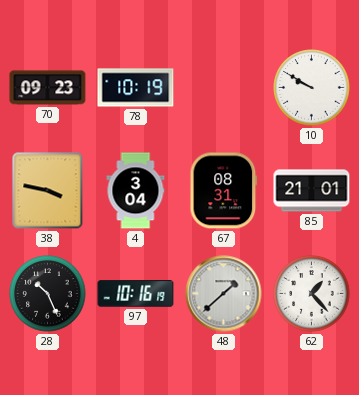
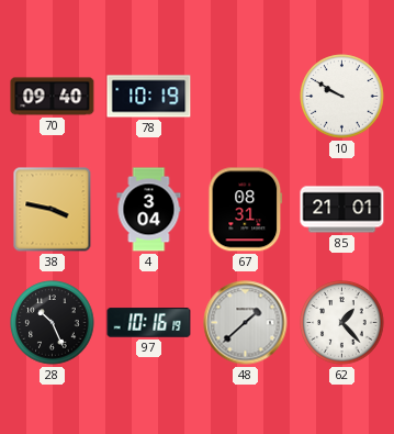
70: 09:23 -> 09:40 (53, 97)
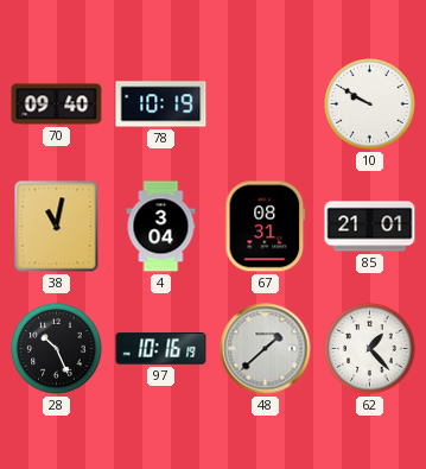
38: 3:47 -> 11:02 (57, 227)
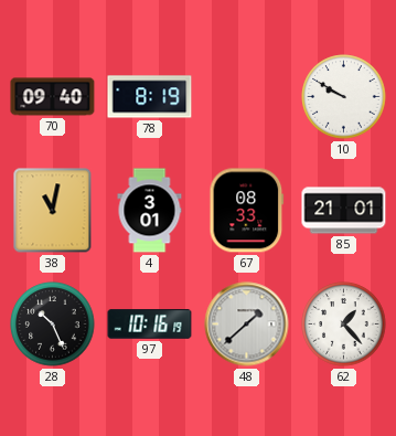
78: 10:19 -> 8:19 (150, 97)
4: 3:04 -> 3:01 (150, 211)
67: 08:31 -> 08:33 (247, 211)
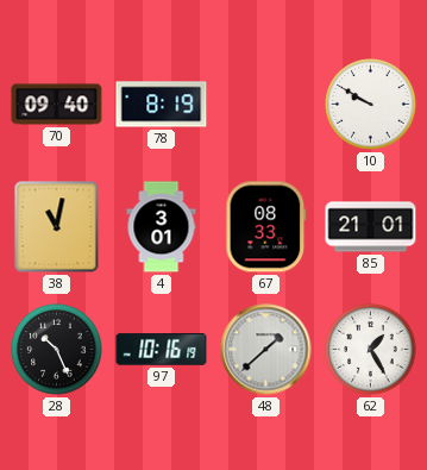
62: 1:23 -> 1:25 (371, 350)
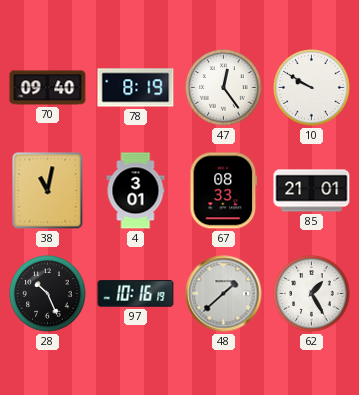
47: none -> 12:24 (224, 88)
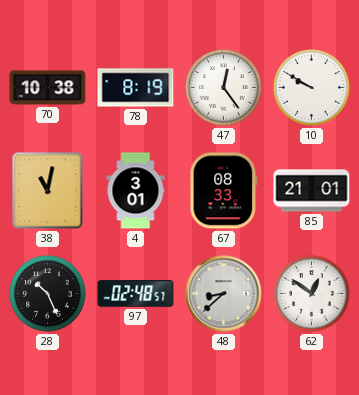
70: 09:40 -> 10:38 (48, 88)
97: 10:16 -> 02:48 (136, 294)
48: 1:38 -> 8:38 (224, 294)
62: 1:25 -> 12:51 (312, 294)
